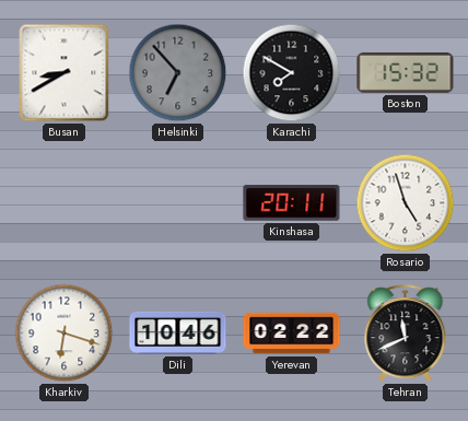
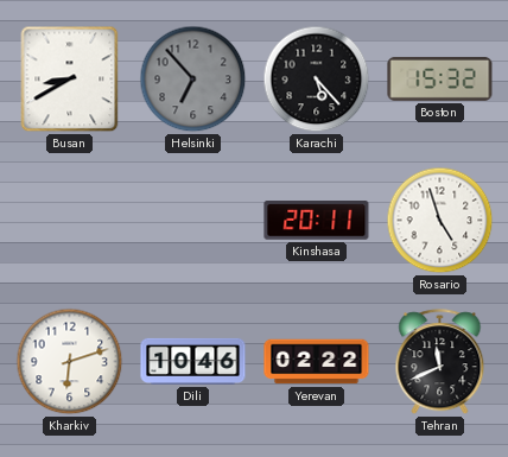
Karachi: 7:50 -> 5:23 (317, 80)
Kharkiv: 6:18 -> 6:12 (70, 362)
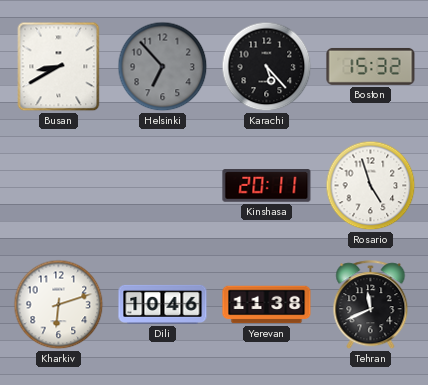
Yerevan: 02:22 -> 11:38 (267, 305)
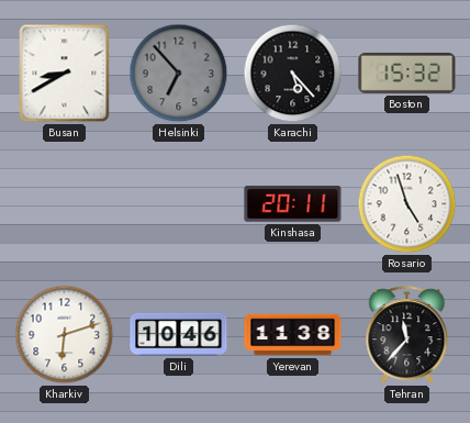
Tehran: 11:41 -> 11:37 (407, 335)
